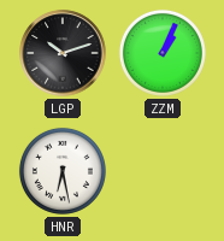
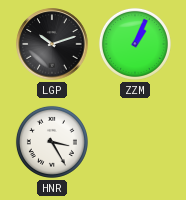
HNR: 6:28 -> 3:25 (52, 142)
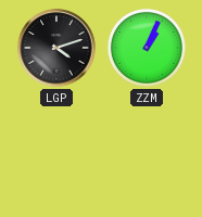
LGP: 10:12 -> 4:12 (56, 48)
HNR: 3:25 -> none (52, 142)
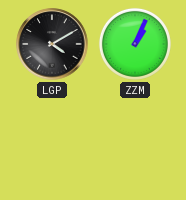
LGP: 4:12 -> 4:10 (52, 44)
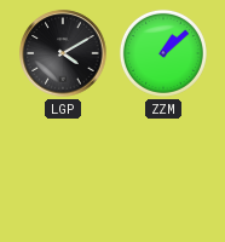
ZZM: 1:04 -> 1:08 (163, 53)
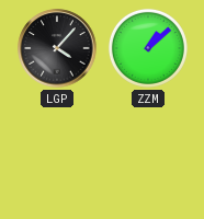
LGP: 4:10 -> 4:07 (57, 48)
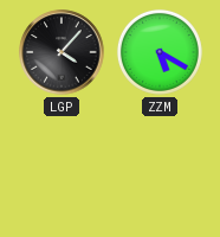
ZZM: 1:08 -> 5:20 (160, 52)
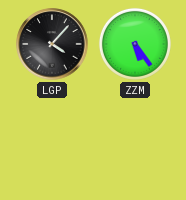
ZZM: 5:20 -> 5:24 (135, 44)
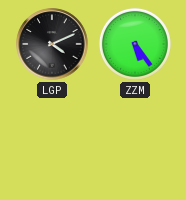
LGP: 4:07 -> 4:11 (52, 44)
